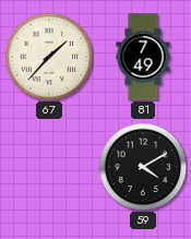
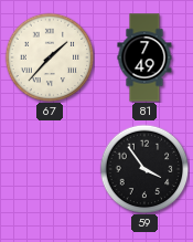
59: 4:10 -> 3:54 (144, 169)
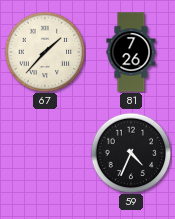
81: 7:49 -> 7:26 (131, 52)
59: 3:54 -> 4:34 (131, 153)
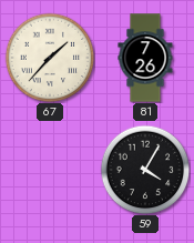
59: 4:34 -> 4:05 (145, 170)
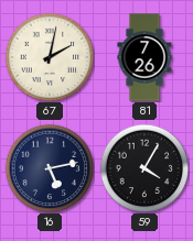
67: 1:37 -> 2:02 (50, 57)
16: none -> 5:13 (50, 168)
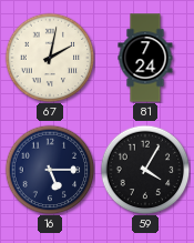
81: 7:26 -> 7:24 (145, 58)
16: 5:13 -> 5:15 (50, 170)
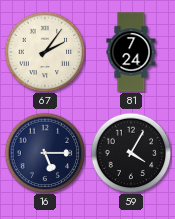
67: 2:02 -> 2:06 (45, 52)
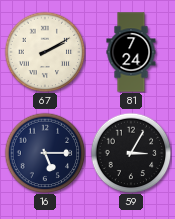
67: 2:06 -> 2:10 (45, 52)
59: 4:05 -> 3:05 (131, 153)
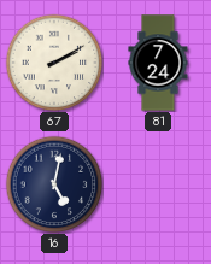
16: 5:15 -> 5:02 (54, 184)
59: 3:05 -> none (131, 153)
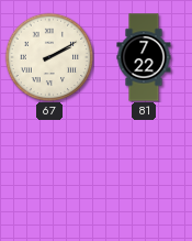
81: 7:24 -> 7:22 (144, 57)
16: 5:02 -> none (54, 184)
